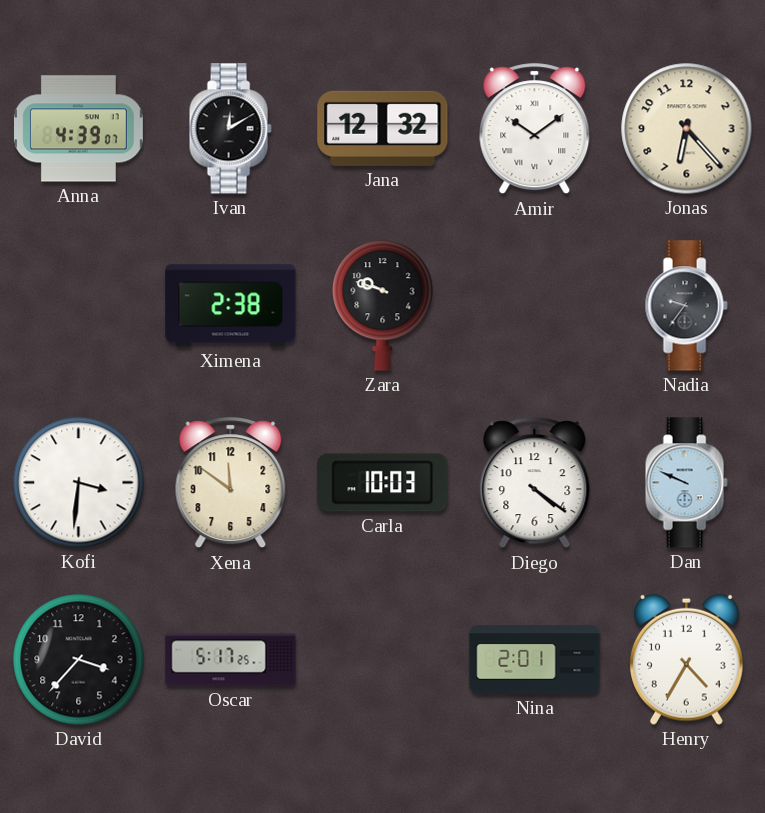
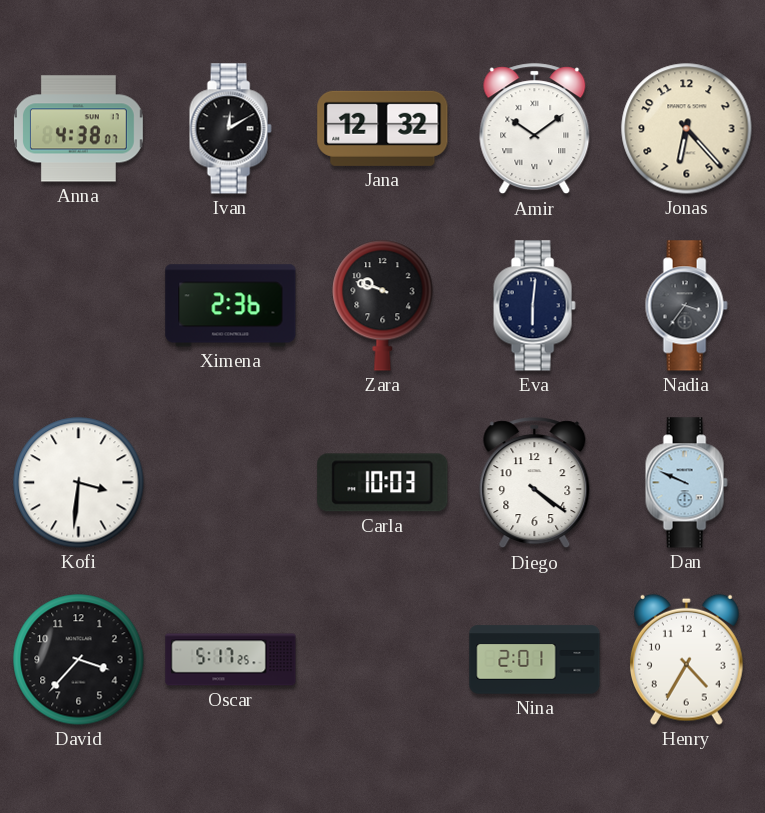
Anna: 4:39 -> 4:38 (78, 129)
Ximena: 2:38 -> 2:36 (231, 306)
Eva: none -> 6:01 (534, 306)
Nadia: 9:36 -> 3:36 (686, 306)
Xena: 11:51 -> none (231, 483)
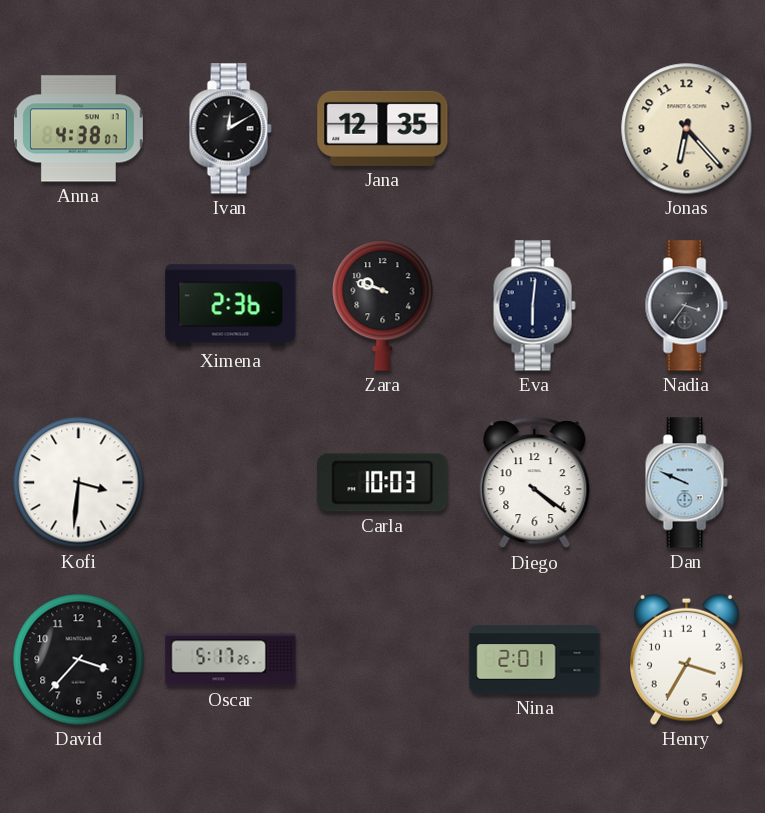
Jana: 12:32 -> 12:35 (383, 128)
Amir: 10:09 -> none (535, 129)
Henry: 4:35 -> 3:35 (686, 659)
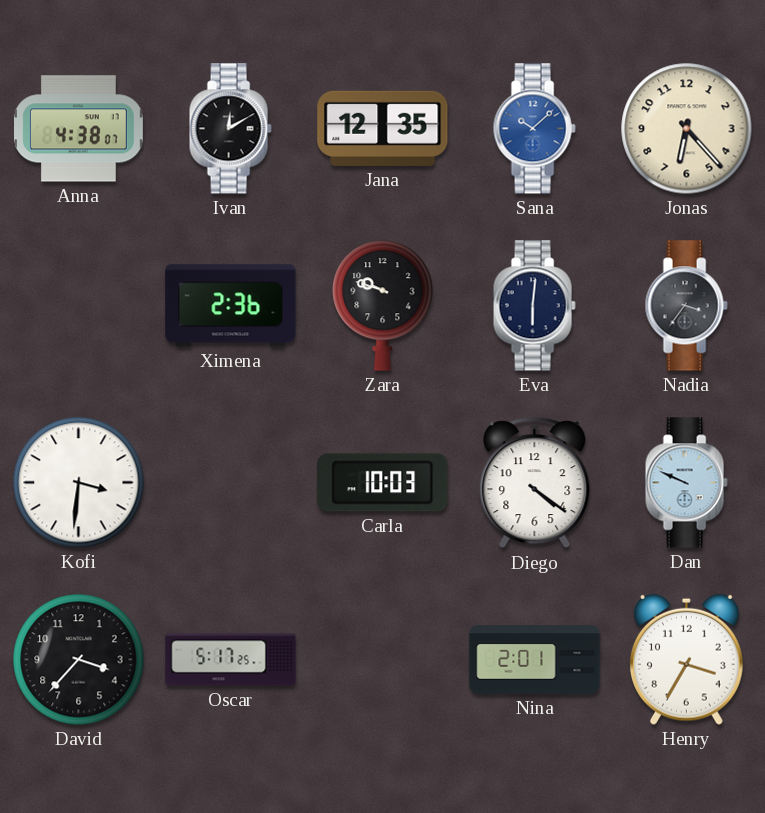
Sana: none -> 10:08 (534, 129)
